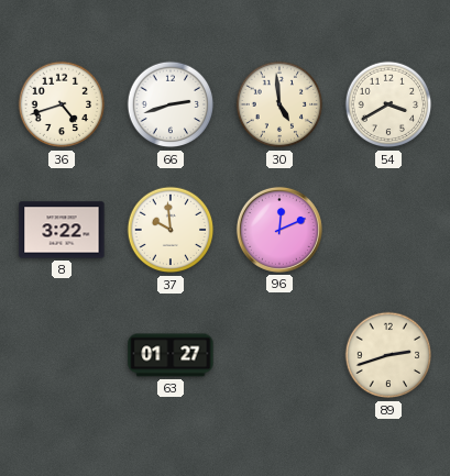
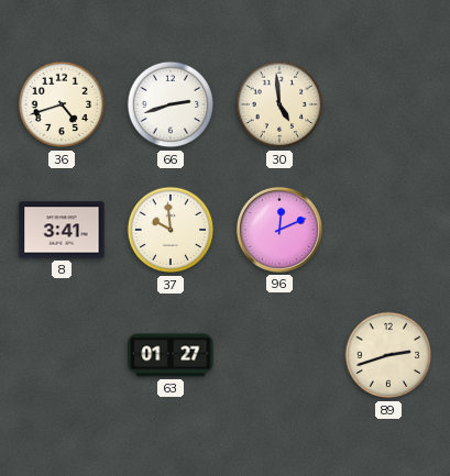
54: 3:40 -> none (388, 104)
8: 3:22 -> 3:41 (62, 230)
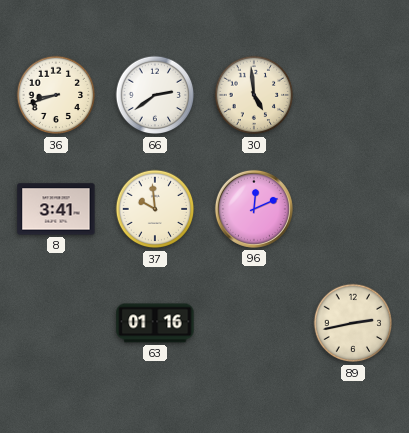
36: 4:42 -> 8:42 (56, 95)
66: 2:42 -> 2:39 (155, 95)
63: 01:27 -> 01:16 (155, 323)
89: 2:42 -> 2:43 (353, 323)
